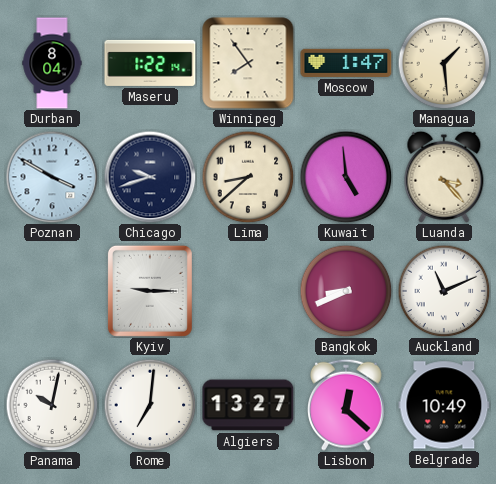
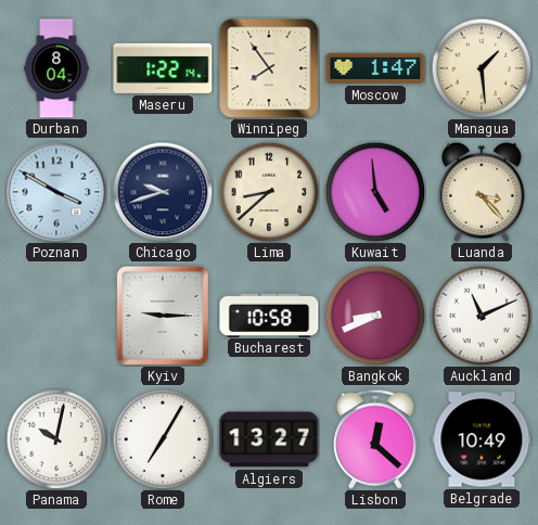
Bucharest: none -> 10:58 (269, 315)
Rome: 7:01 -> 7:05 (163, 439)
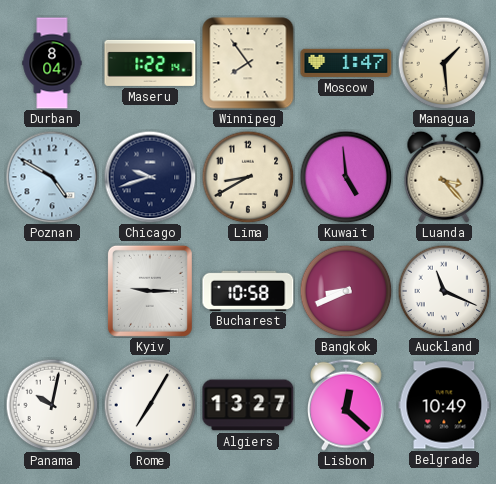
Poznan: 3:50 -> 4:50 (52, 177)
Lima: 8:38 -> 8:40 (248, 177)
Auckland: 11:11 -> 11:19 (444, 291)
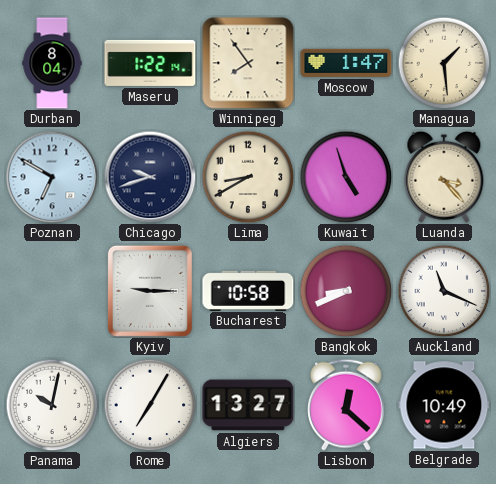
Poznan: 4:50 -> 6:50 (52, 177)
Kuwait: 4:59 -> 4:57 (346, 177)
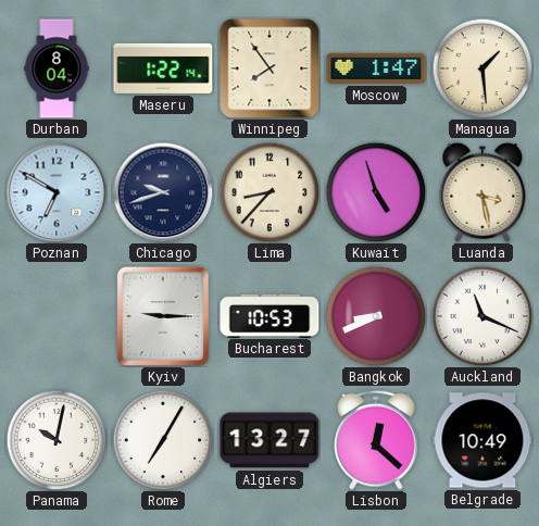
Lima: 8:40 -> 8:37 (269, 192)
Luanda: 3:23 -> 3:28 (482, 192)
Bucharest: 10:58 -> 10:53 (269, 315)
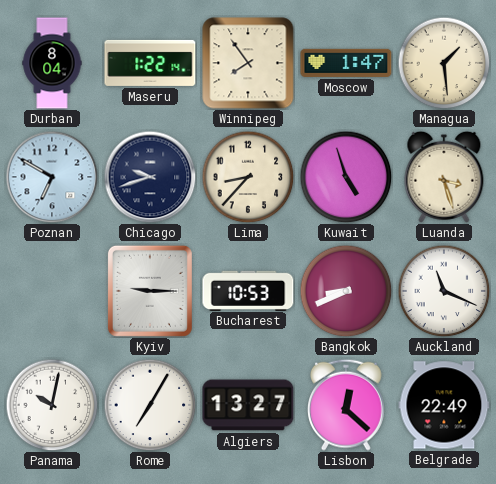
Luanda: 3:28 -> 3:27 (444, 177)
Belgrade: 10:49 -> 22:49 (444, 405)
